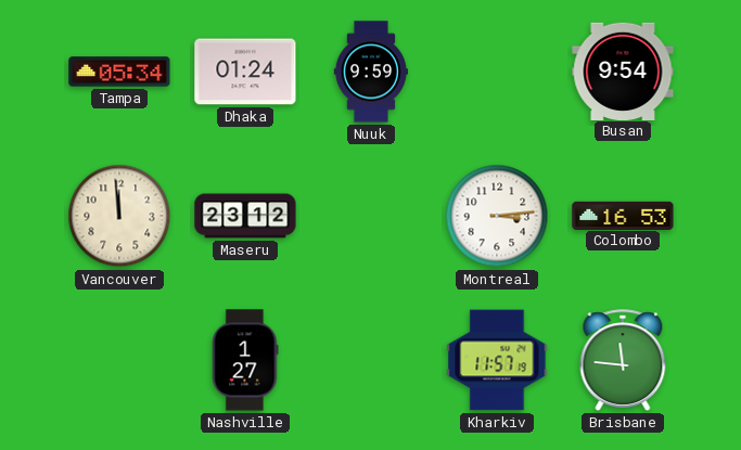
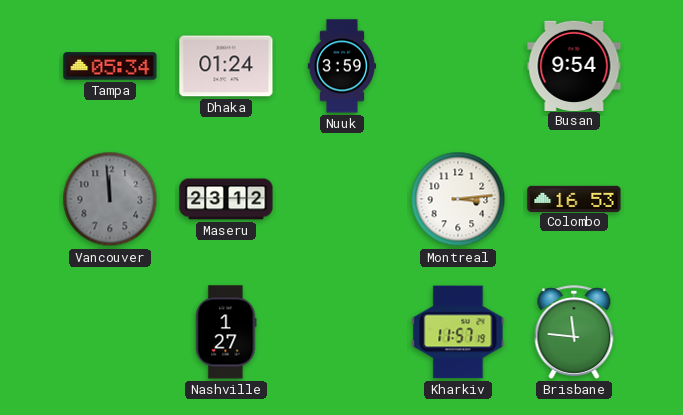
Nuuk: 9:59 -> 3:59 (342, 66)
Vancouver dial: cream -> grey (110, 199)
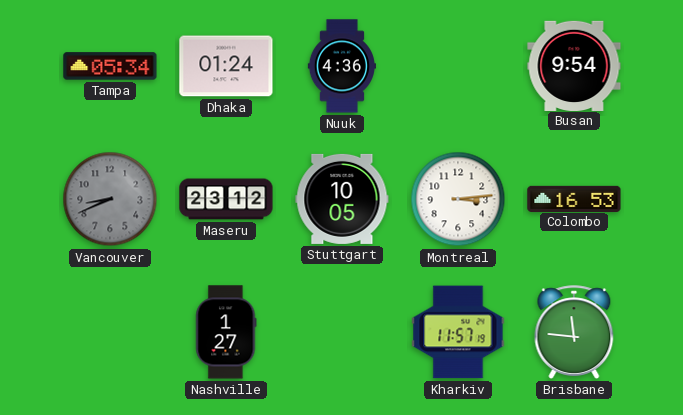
Nuuk: 3:59 -> 4:36 (342, 66)
Vancouver: 11:59 -> 8:41 (110, 199)
Stuttgart: none -> 10:05 (342, 199)
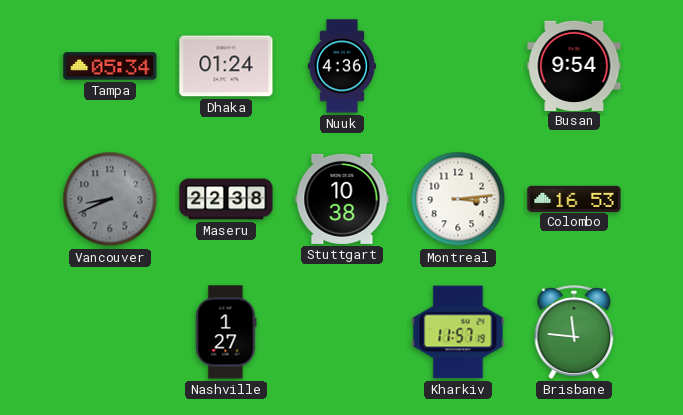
Maseru: 23:12 -> 22:38 (226, 199)
Stuttgart: 10:05 -> 10:38 (342, 199)
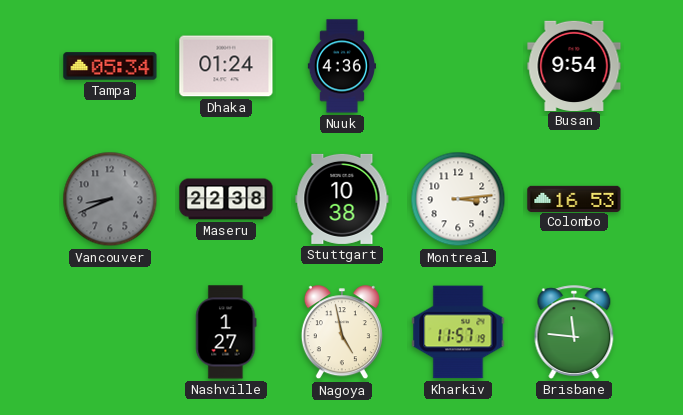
Nagoya: none -> 4:58 (342, 333)
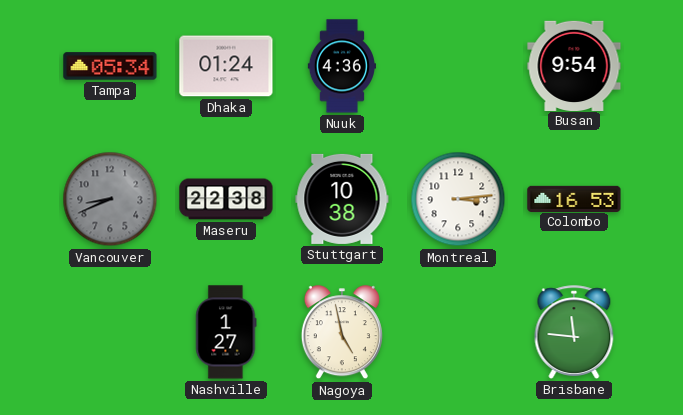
Kharkiv: 11:57 -> none (458, 332)
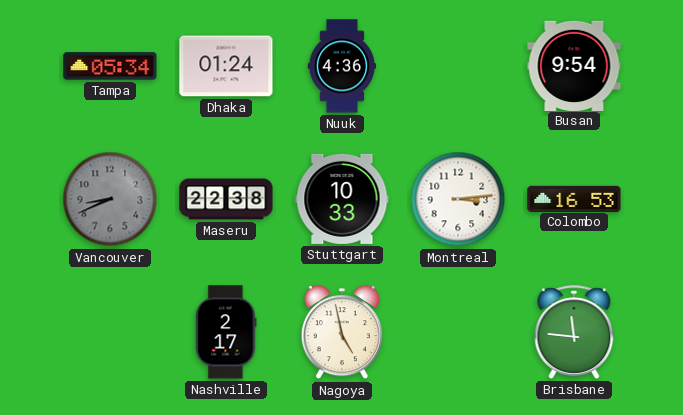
Stuttgart: 10:38 -> 10:33 (342, 199)
Nashville: 1:27 -> 2:17 (226, 332)
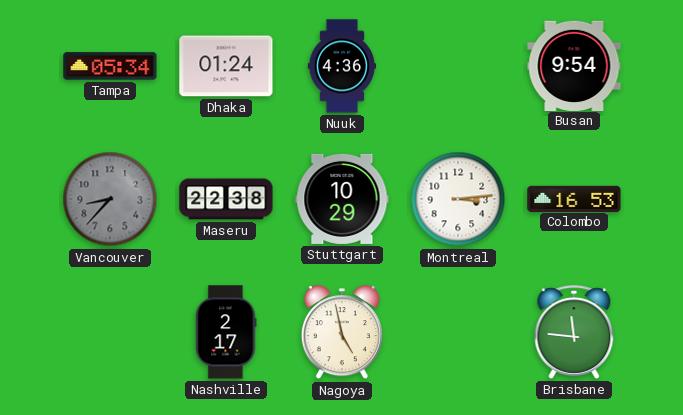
Vancouver: 8:41 -> 8:37 (110, 199)
Stuttgart: 10:33 -> 10:29 (342, 199)
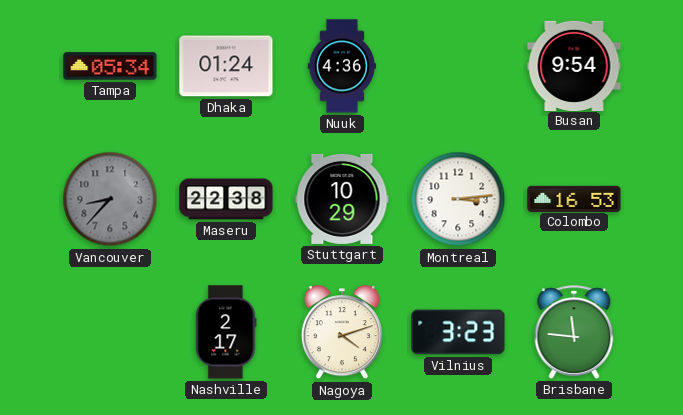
Nagoya: 4:58 -> 4:12 (342, 333)
Vilnius: none -> 3:23 (458, 332)
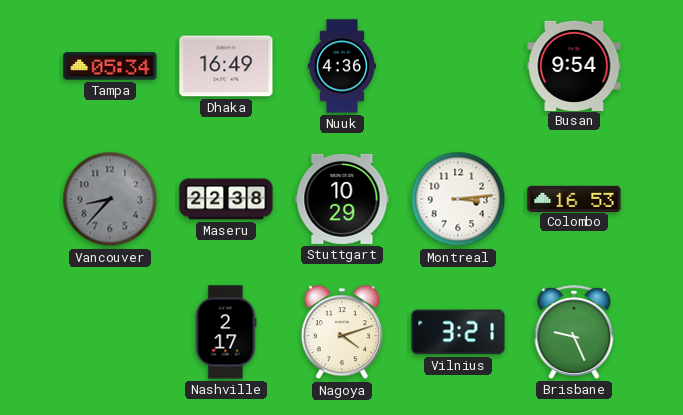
Dhaka: 01:24 -> 16:49 (226, 66)
Vilnius: 3:23 -> 3:21 (458, 332)
Brisbane: 11:46 -> 9:26 (574, 332)
